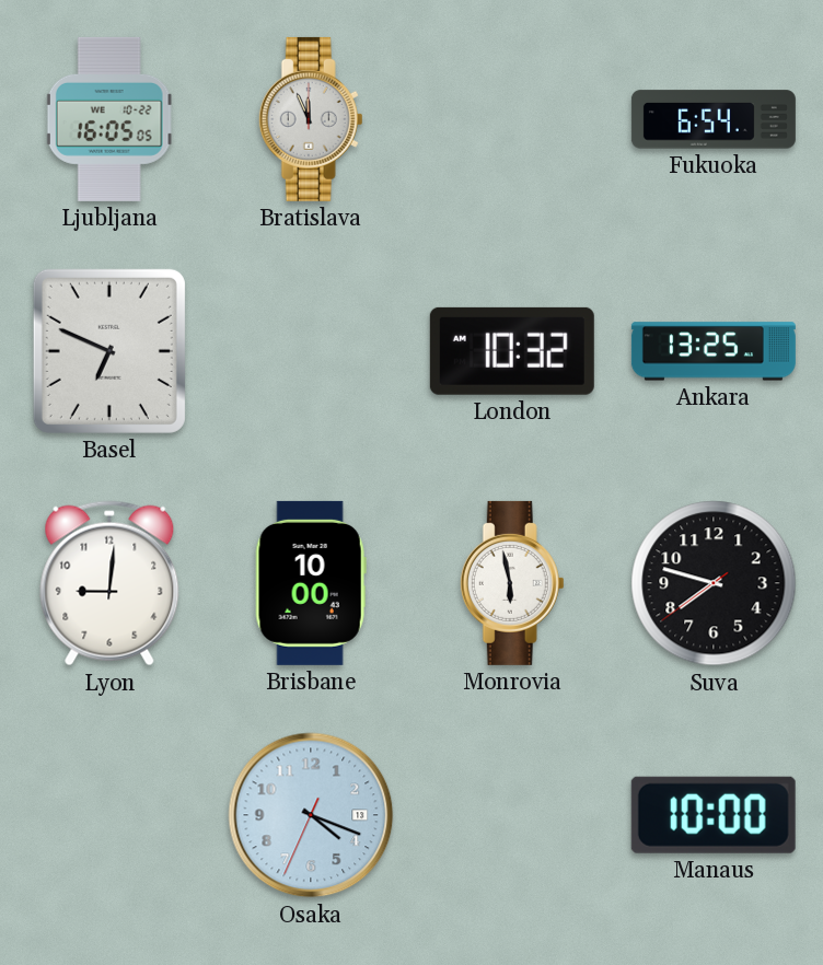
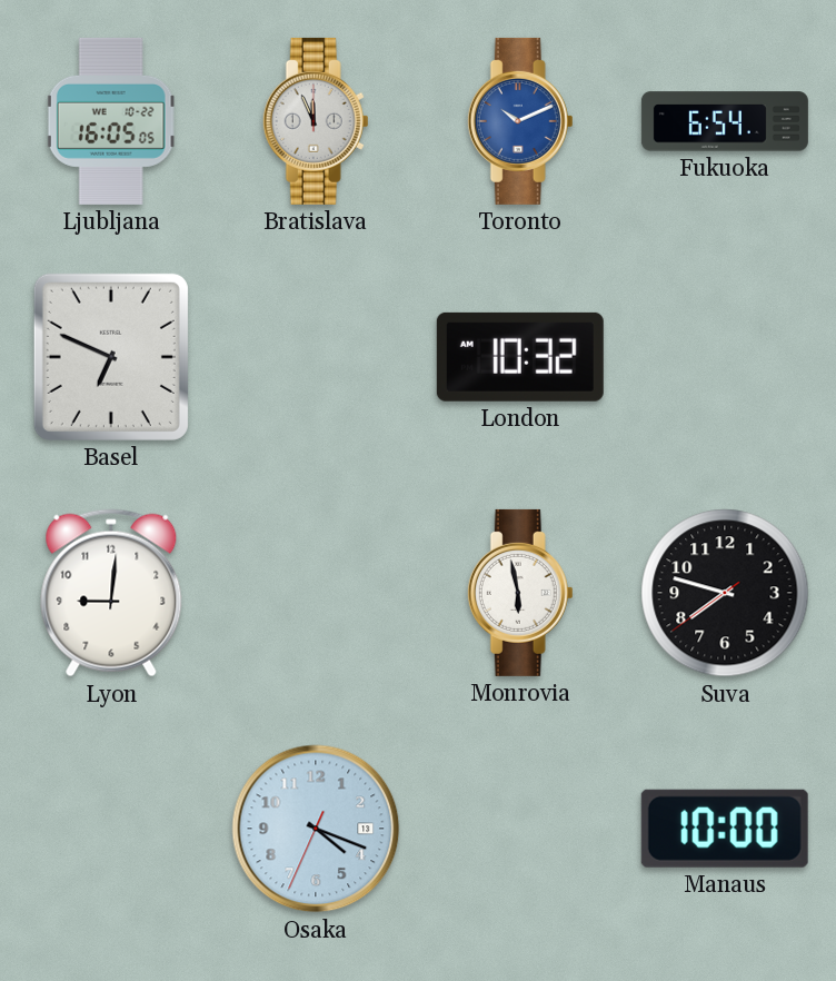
Toronto: none -> 10:11 (520, 121)
Ankara: 13:25 -> none (714, 351)
Brisbane: 10:00 -> none (311, 583)
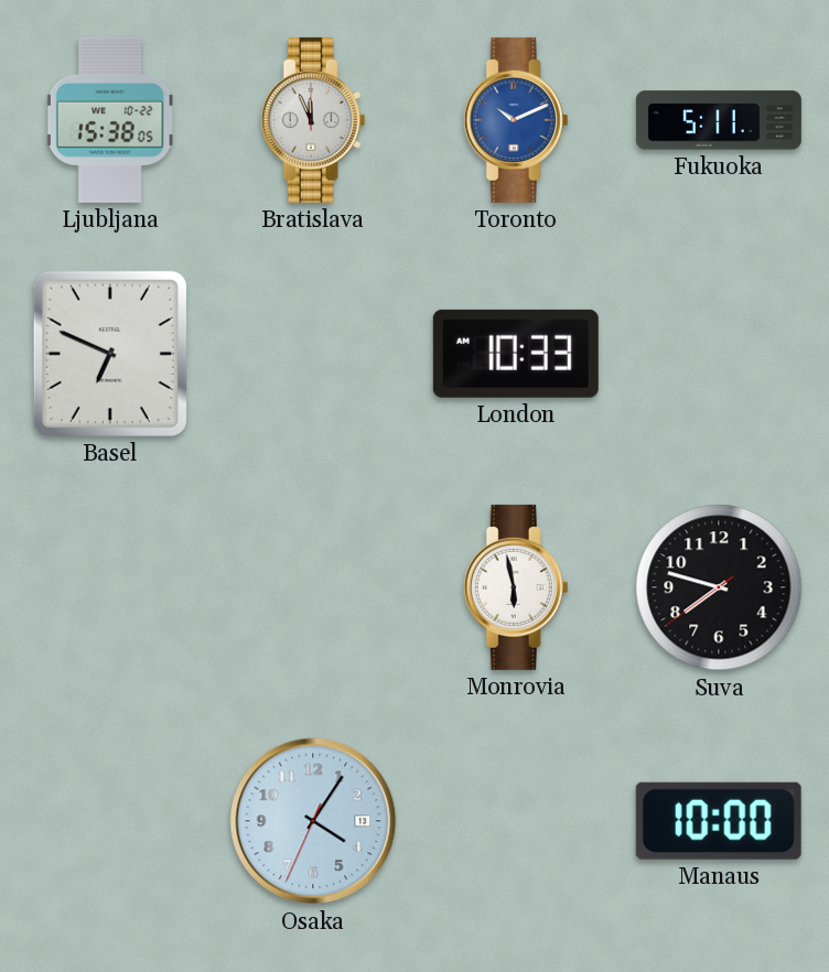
Ljubljana: 16:05 -> 15:38 (110, 120)
Fukuoka: 6:54 -> 5:11 (719, 120)
London: 10:32 -> 10:33 (516, 354)
Lyon: 9:01 -> none (111, 593)
Osaka: 4:18 -> 4:05 (313, 821)
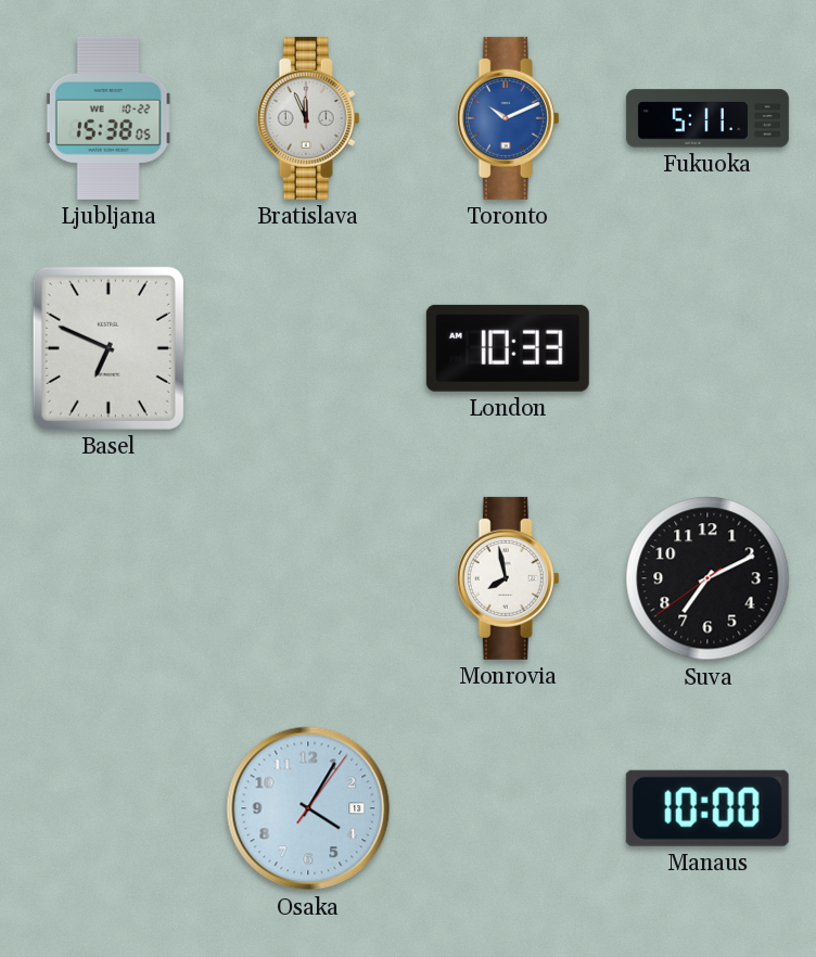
Monrovia: 5:58 -> 7:58 (508, 578)
Suva: 7:47 -> 7:10 (707, 578)
Osaka: 4:05:34 -> 4:05:06 (308, 808)
